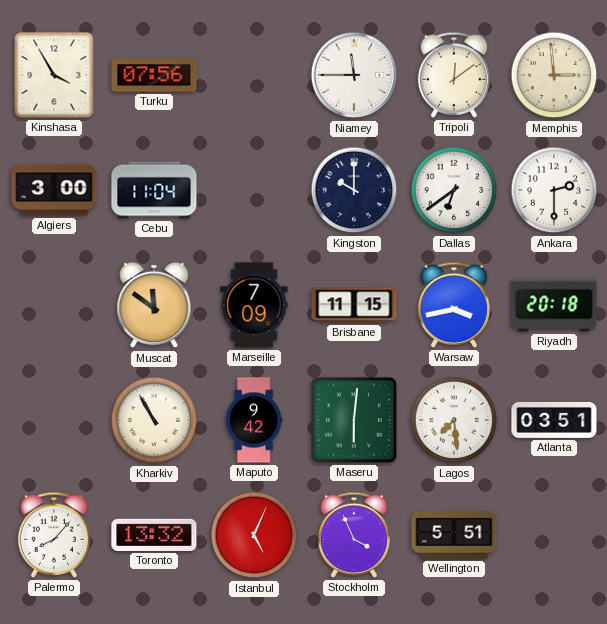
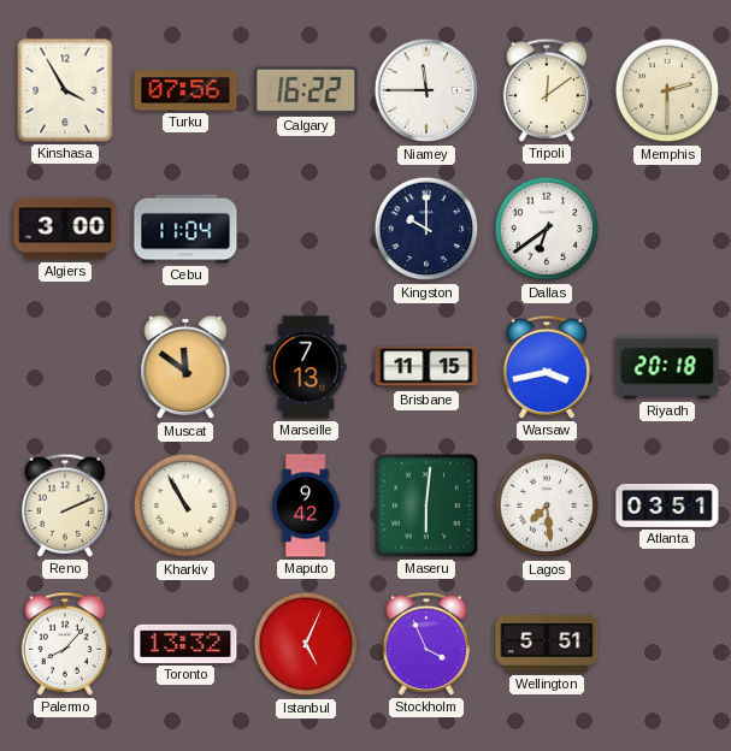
Calgary: none -> 16:22 (306, 90)
Memphis: 2:59 -> 2:30 (667, 90)
Ankara: 2:30 -> none (554, 190)
Marseille: 7:09 -> 7:13 (306, 367)
Reno: none -> 2:11 (65, 505)
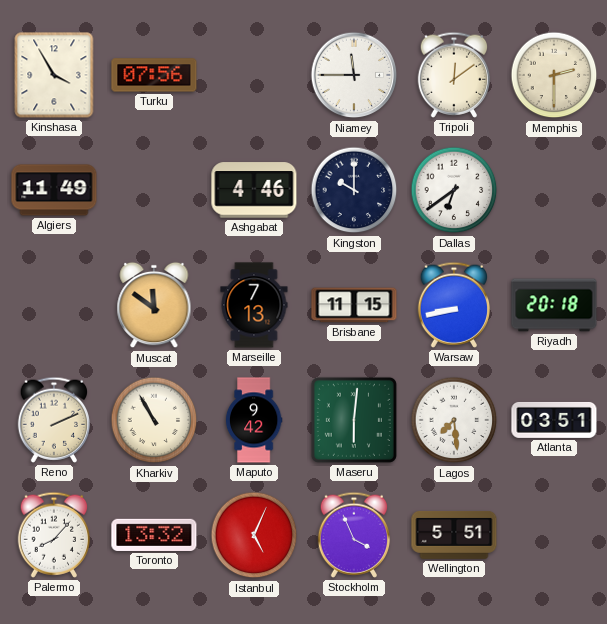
Calgary: 16:22 -> none (306, 90)
Algiers: 3:00 -> 11:49 (54, 190)
Cebu: 11:04 -> none (185, 229)
Ashgabat: none -> 4:46 (254, 190)
Warsaw: 3:43 -> 8:43 (454, 305)
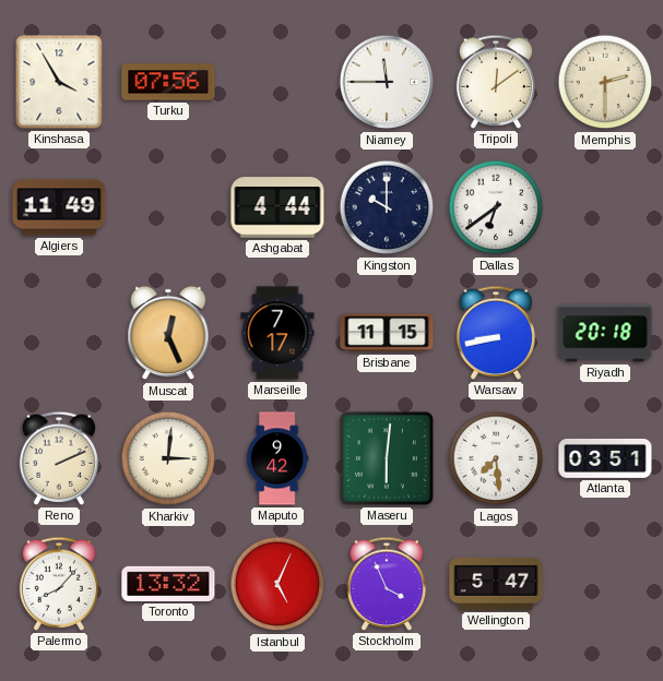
Ashgabat: 4:46 -> 4:44 (277, 207)
Muscat: 11:51 -> 12:26 (168, 333)
Marseille: 7:13 -> 7:17 (277, 333)
Kharkiv: 10:55 -> 3:01 (168, 458)
Wellington: 5:51 -> 5:47 (496, 584)
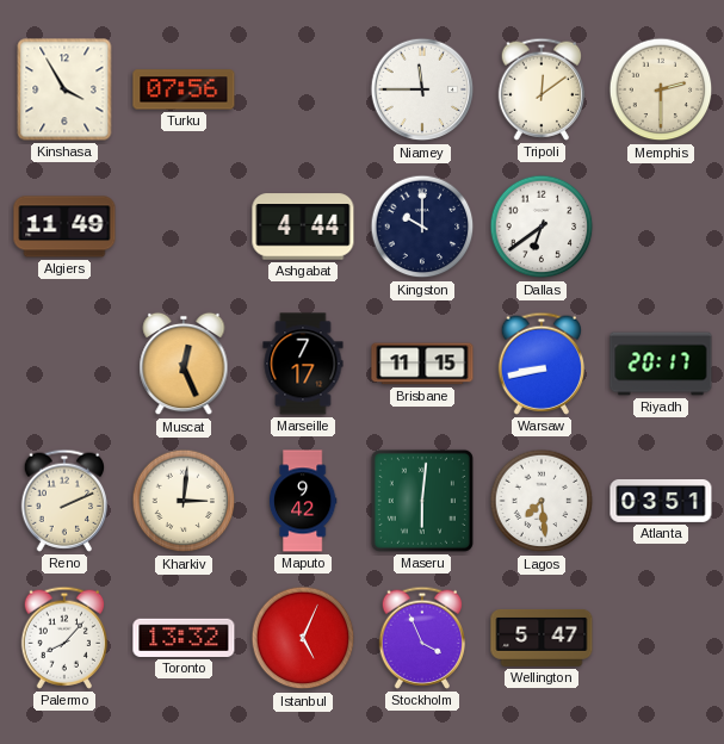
Riyadh: 20:18 -> 20:17 (661, 364)
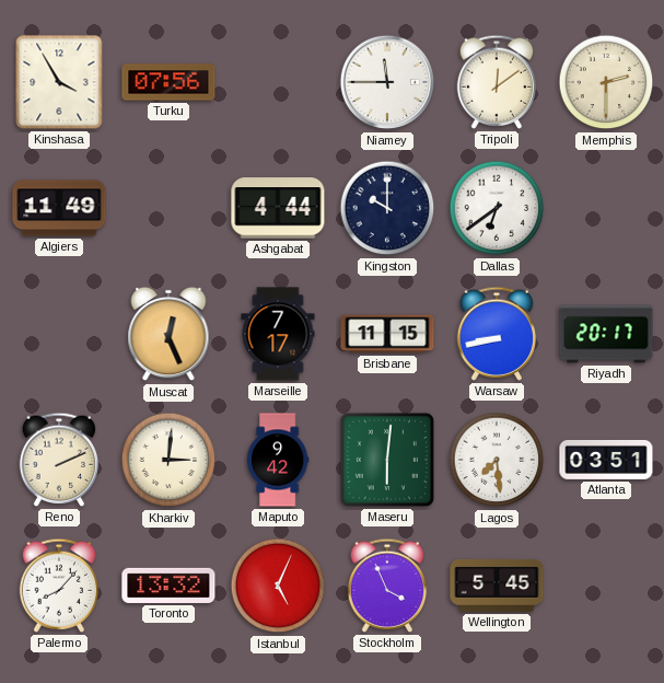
Wellington: 5:47 -> 5:45 (497, 586)
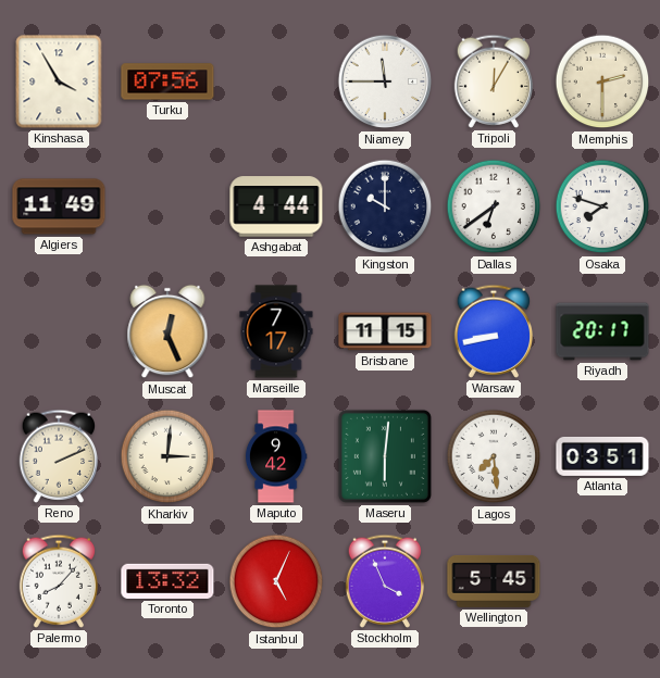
Tripoli: 12:09 -> 12:05 (494, 81)
Osaka: none -> 7:48 (602, 206)
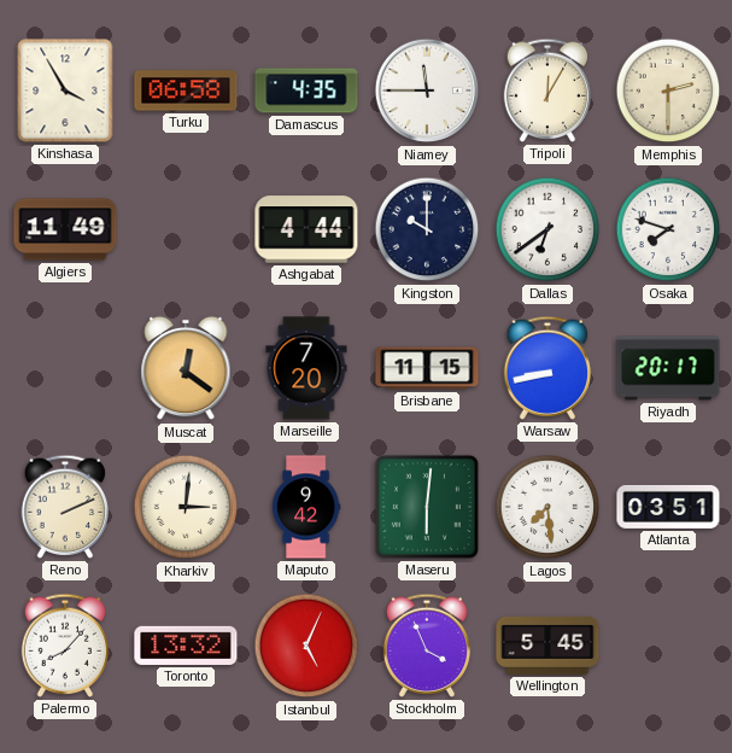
Turku: 07:56 -> 06:58 (186, 91)
Damascus: none -> 4:35 (306, 91)
Muscat: 12:26 -> 12:21 (186, 368)
Marseille: 7:17 -> 7:20 (306, 368)
